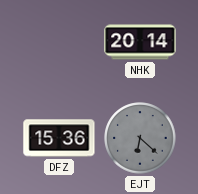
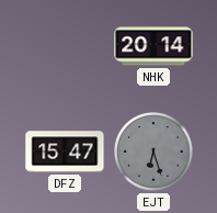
DFZ: 15:36 -> 15:47 (65, 152)
EJT: 6:22 -> 6:27 (153, 152)
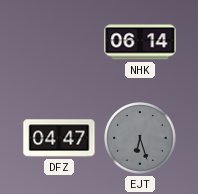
NHK: 20:14 -> 06:14 (140, 42)
DFZ: 15:47 -> 04:47 (59, 138)
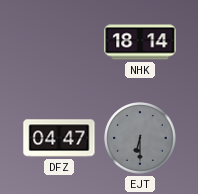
NHK: 06:14 -> 18:14 (140, 42)
EJT: 6:27 -> 6:30 (140, 138)
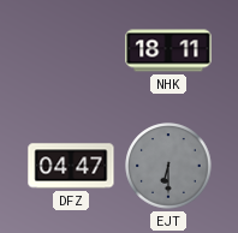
NHK: 18:14 -> 18:11 (168, 50)
